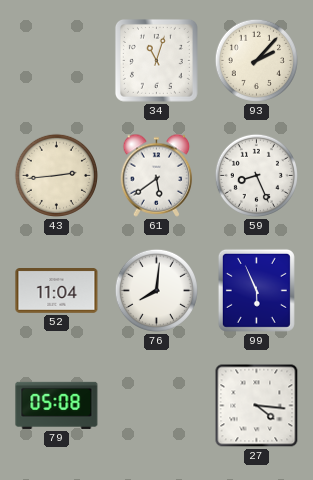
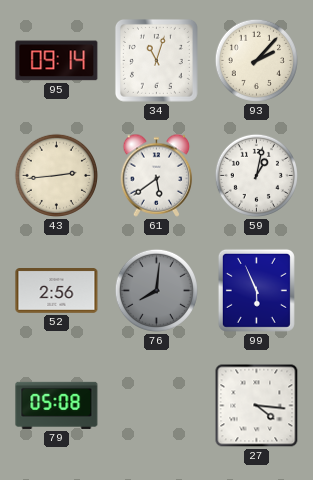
95: none -> 09:14 (57, 61)
59: 8:26 -> 1:02 (256, 175)
52: 11:04 -> 2:56 (57, 291)
76 dial: white -> grey (156, 290)
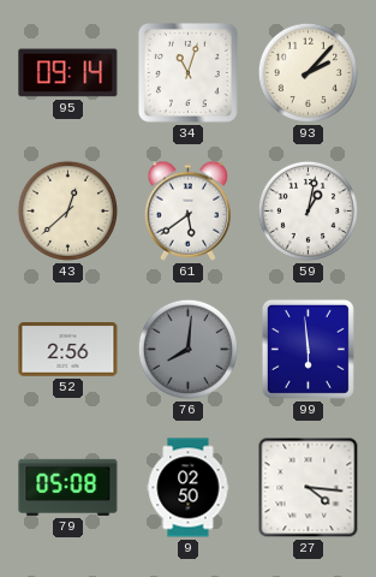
43: 2:44 -> 12:38 (67, 210)
99: 5:56 -> 5:59 (308, 349)
9: none -> 02:50 (189, 488)
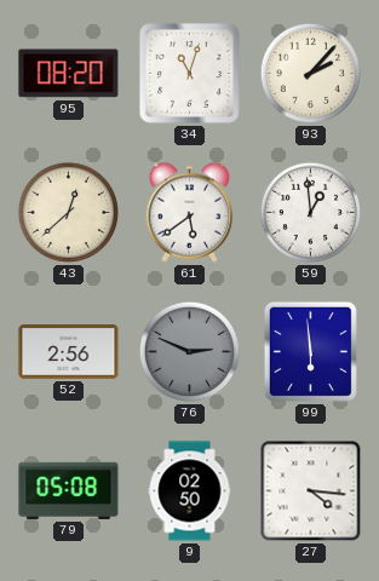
95: 09:14 -> 08:20 (69, 74)
59: 1:02 -> 12:59 (310, 212)
76: 8:01 -> 2:49 (189, 351)
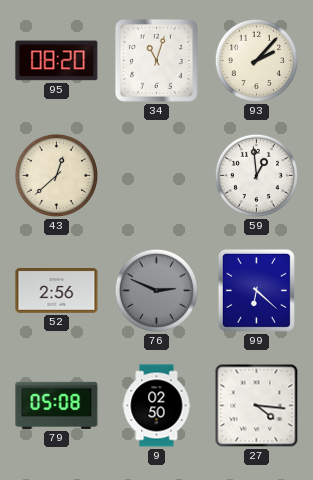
61: 5:39 -> none (190, 212)
99: 5:59 -> 6:22 (256, 290)
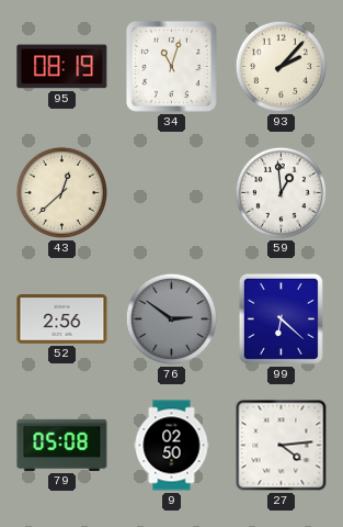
95: 08:20 -> 08:19 (62, 67)
76: 2:49 -> 2:51 (171, 318)
27: 4:16 -> 4:14 (282, 446)
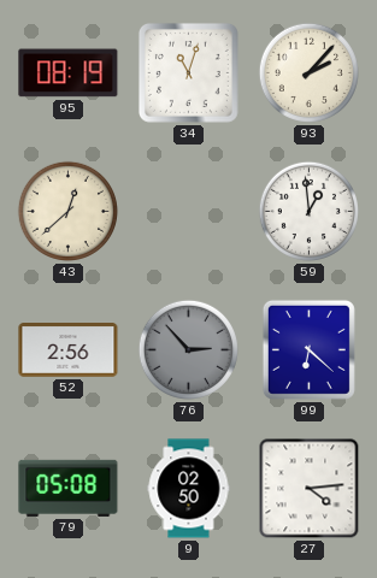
76: 2:51 -> 2:53 (188, 349)
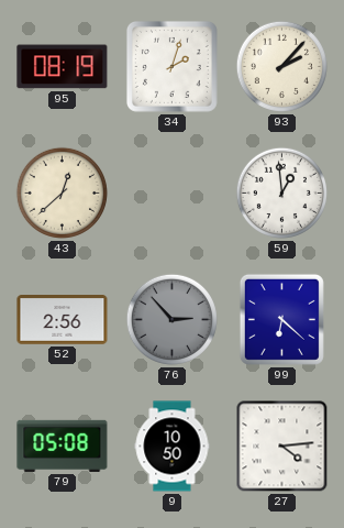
34: 11:03 -> 2:03 (171, 66)
9: 02:50 -> 10:50 (173, 447)
